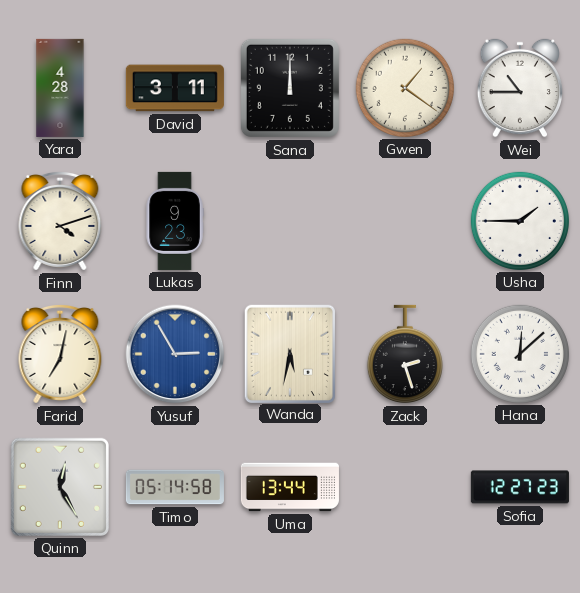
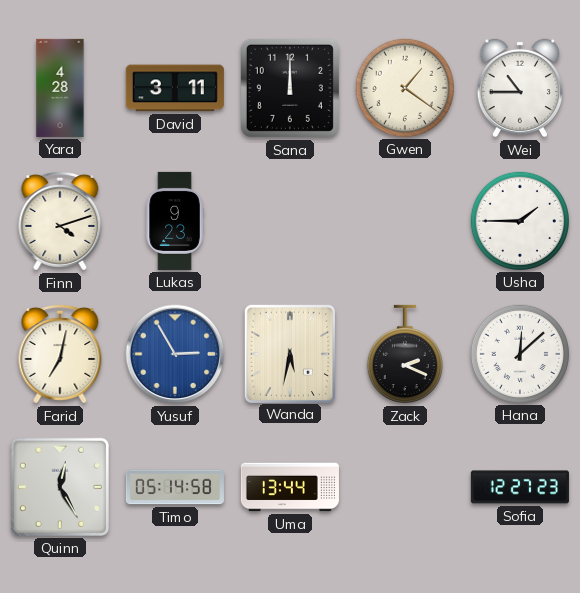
Zack: 2:27 -> 2:19 (405, 354)
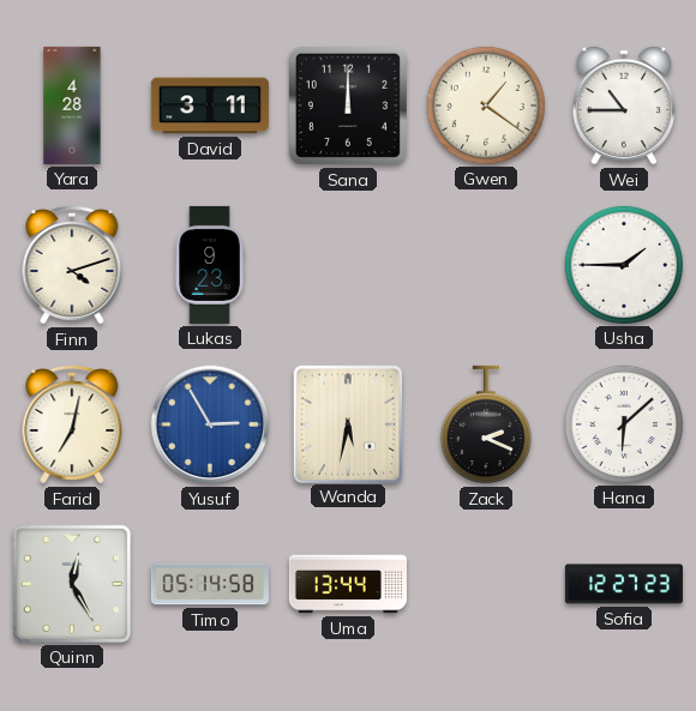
Hana: 12:08 -> 6:08 (624, 424)
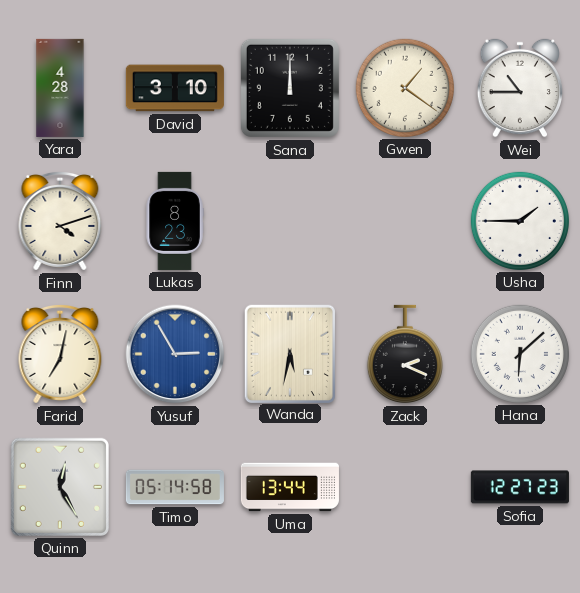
David: 3:11 -> 3:10 (175, 88)
Lukas: 9:23 -> 8:23 (175, 221)
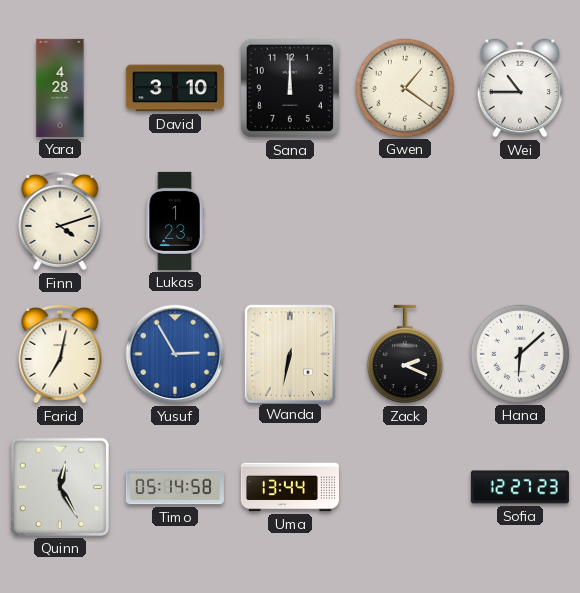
Lukas: 8:23 -> 1:23 (175, 221)
Usha: 1:45 -> none (520, 221)
Wanda: 5:32 -> 6:32 (290, 353)
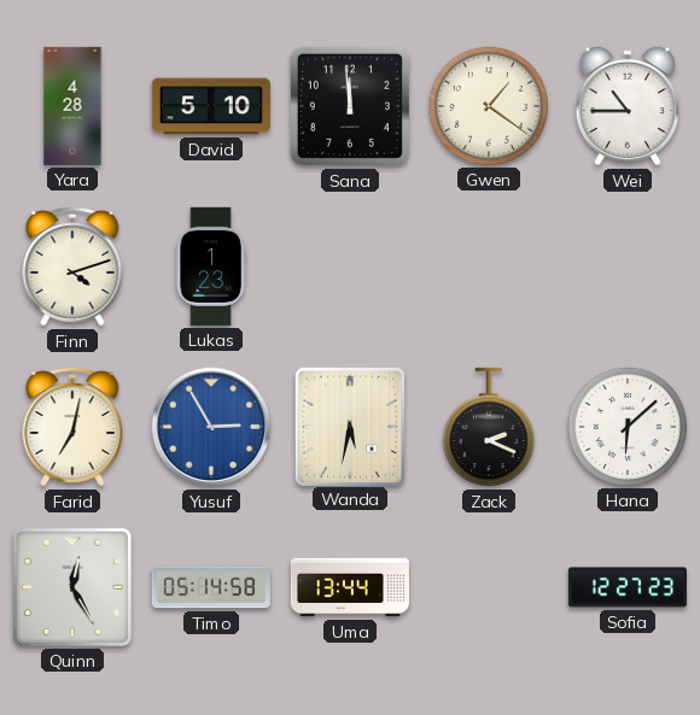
David: 3:10 -> 5:10 (211, 106)
Sana: 12:00 -> 11:59 (350, 106)
Wanda: 6:32 -> 5:32 (350, 426)
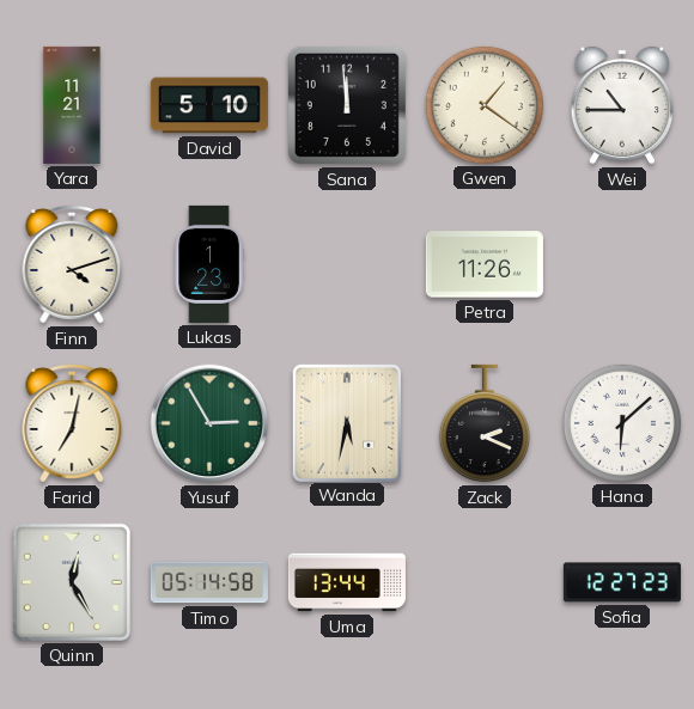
Yara: 4:28 -> 11:21 (72, 105)
Petra: none -> 11:26 (485, 264)
Yusuf dial: blue -> green (209, 423)
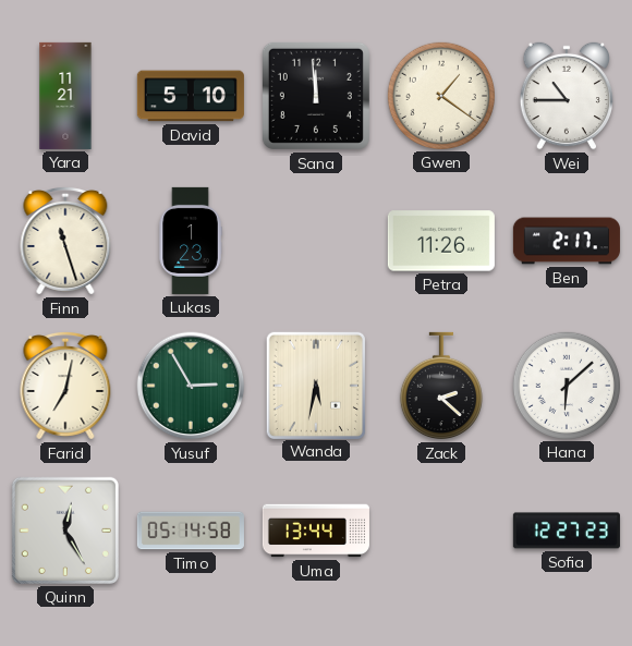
Finn: 4:12 -> 11:27 (65, 241)
Ben: none -> 2:17 (567, 241)
Zack: 2:19 -> 2:22 (441, 386)
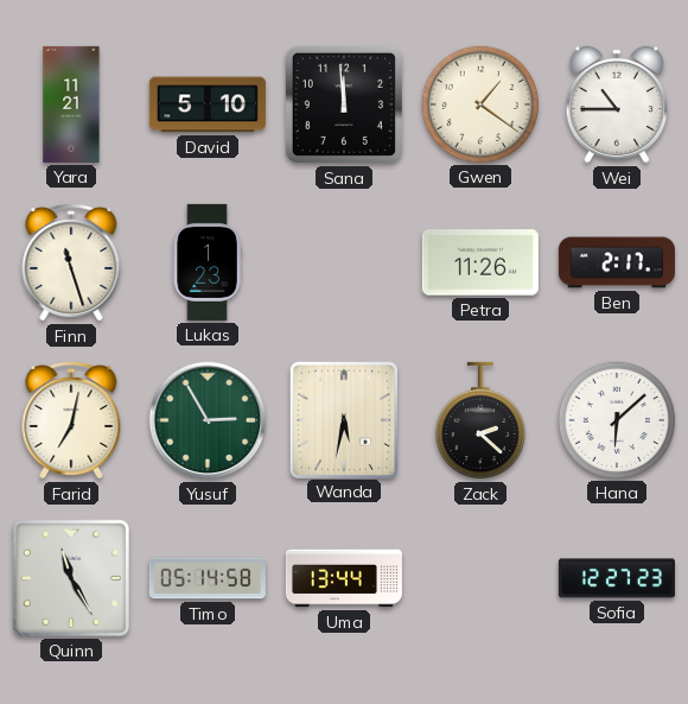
Quinn: 12:25 -> 11:25 (71, 578)
